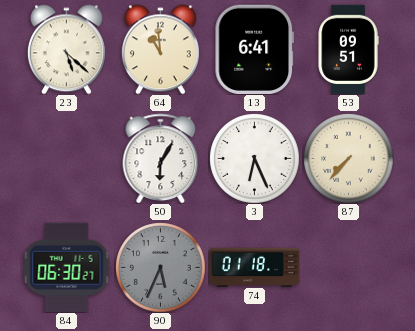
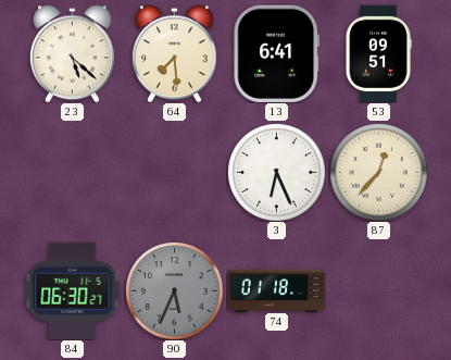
64: 10:59 -> 7:29 (174, 53)
50: 6:05 -> none (161, 158)
87: 7:37 -> 12:37 (378, 172)
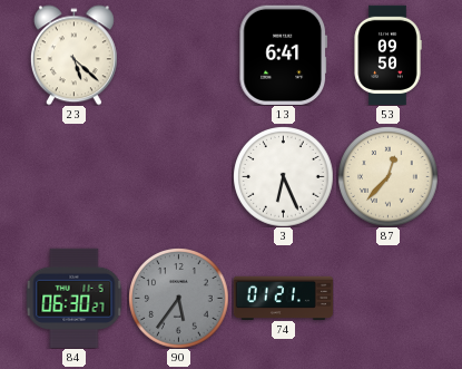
64: 7:29 -> none (174, 53)
53: 09:51 -> 09:50 (387, 55)
90: 5:34 -> 5:36 (178, 298)
74: 01:18 -> 01:21 (283, 298)
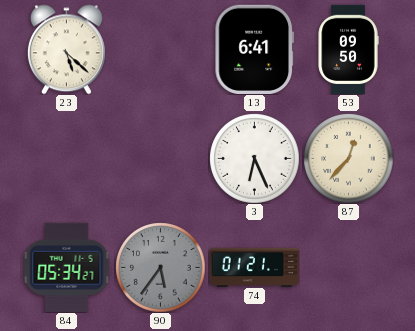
84: 06:30 -> 05:34 (67, 267)
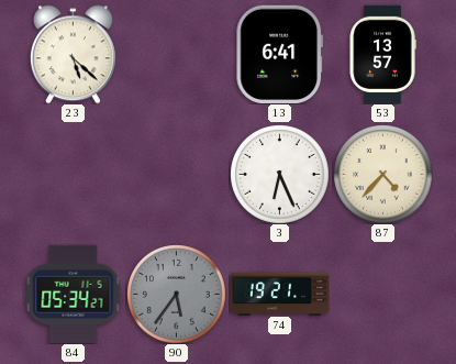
53: 09:50 -> 13:57 (382, 54)
87: 12:37 -> 4:37 (382, 174)
74: 01:21 -> 19:21 (279, 294)
